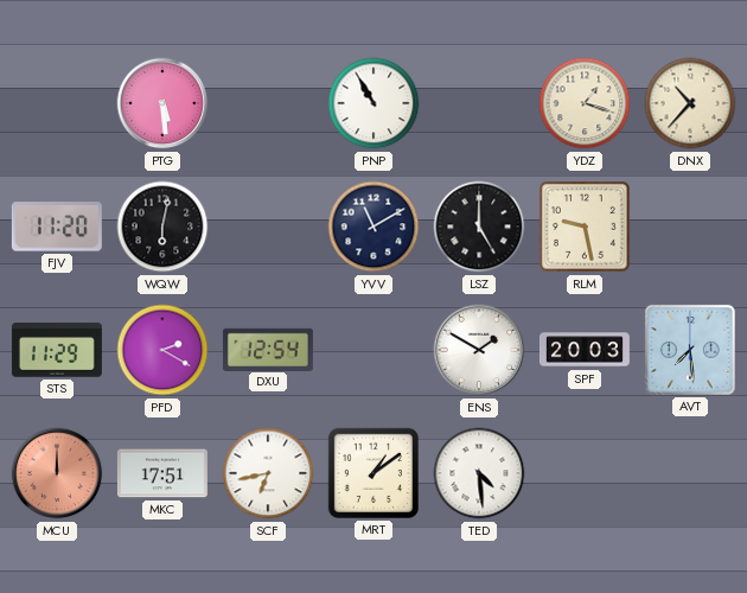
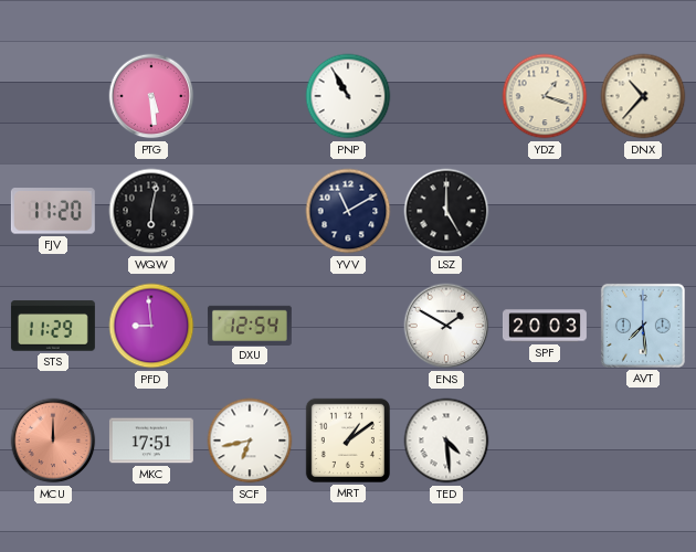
RLM: 9:28 -> none (586, 228)
PFD: 2:20 -> 8:59 (151, 326)
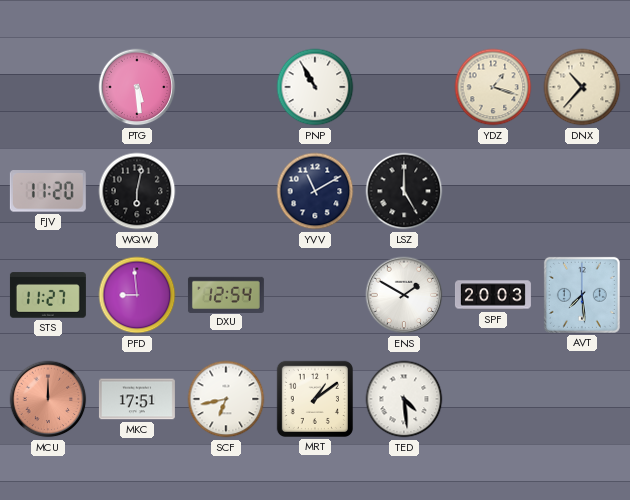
STS: 11:29 -> 11:27 (48, 295)
